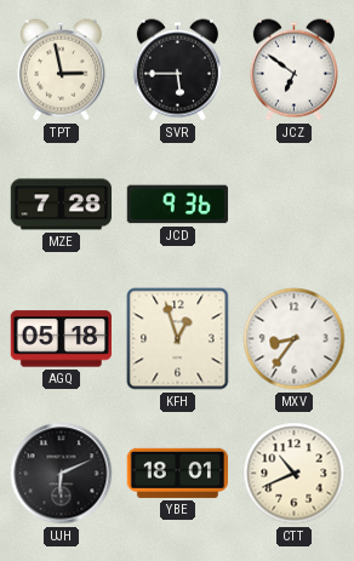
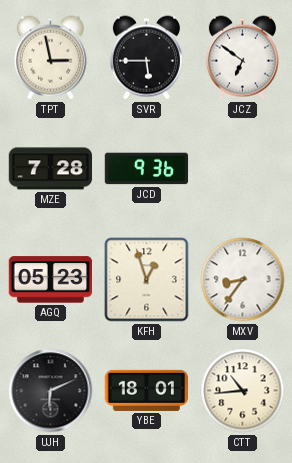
AGQ: 05:18 -> 05:23 (51, 280)
CTT: 10:41 -> 10:44 (243, 391)
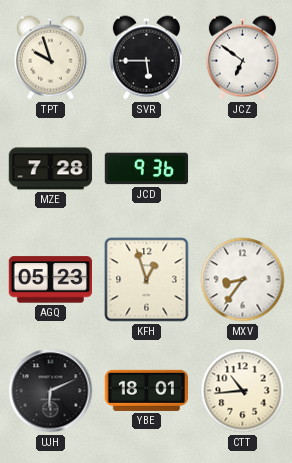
TPT: 2:58 -> 9:57 (50, 58)
